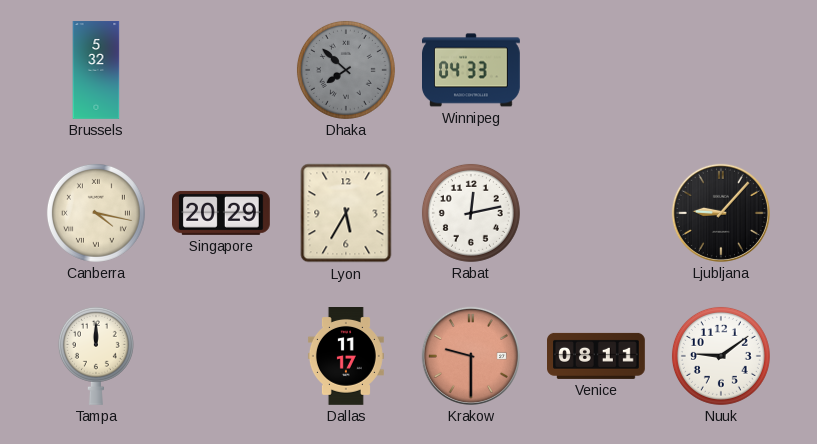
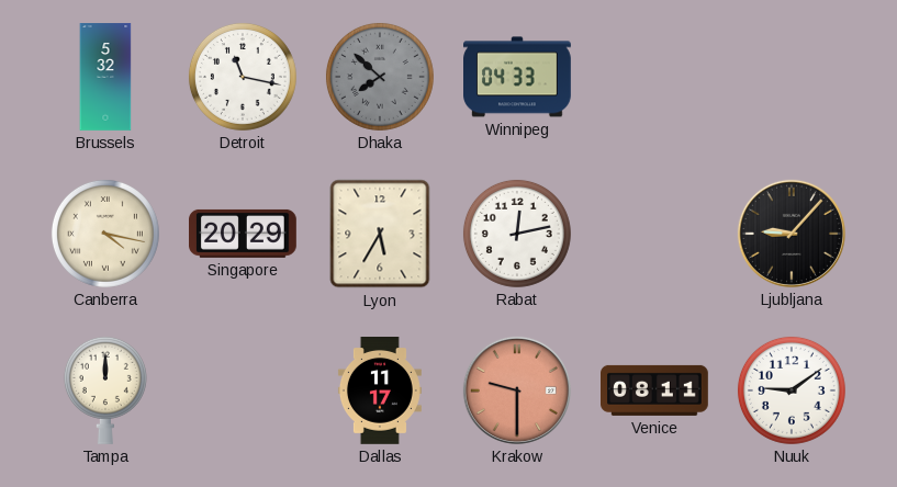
Detroit: none -> 11:17 (243, 77)
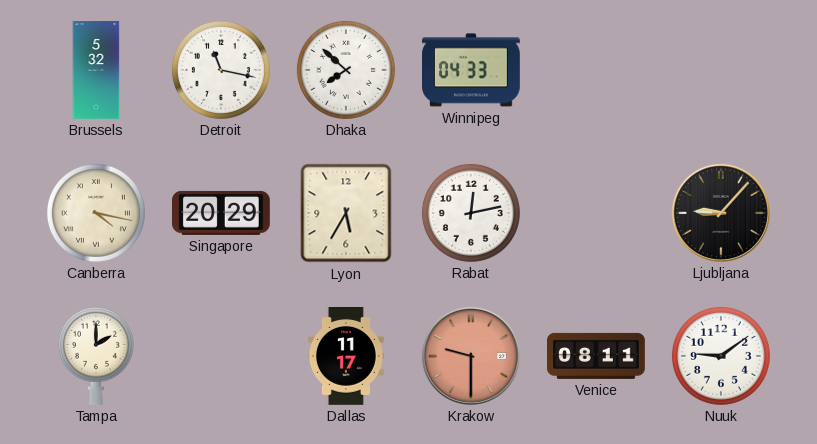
Dhaka dial: grey -> white (346, 70)
Tampa: 12:00 -> 2:00 (96, 356)
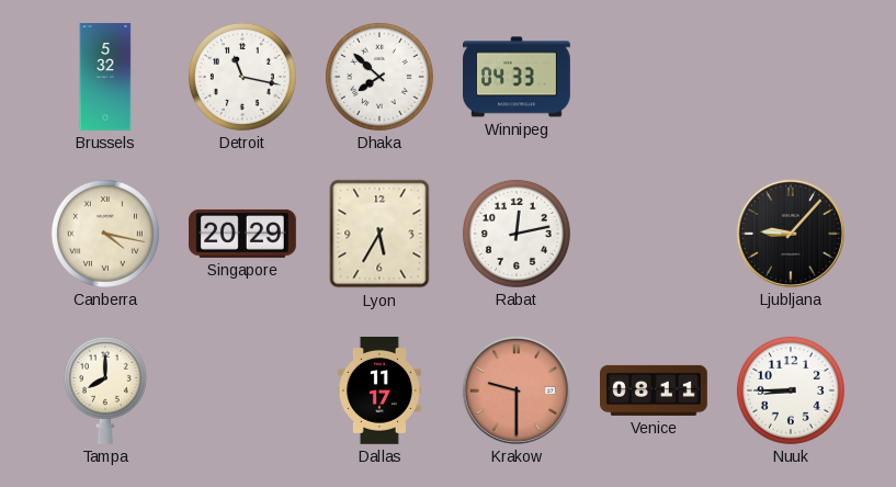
Tampa: 2:00 -> 8:00 (105, 390)
Nuuk: 9:09 -> 8:45 (791, 390)
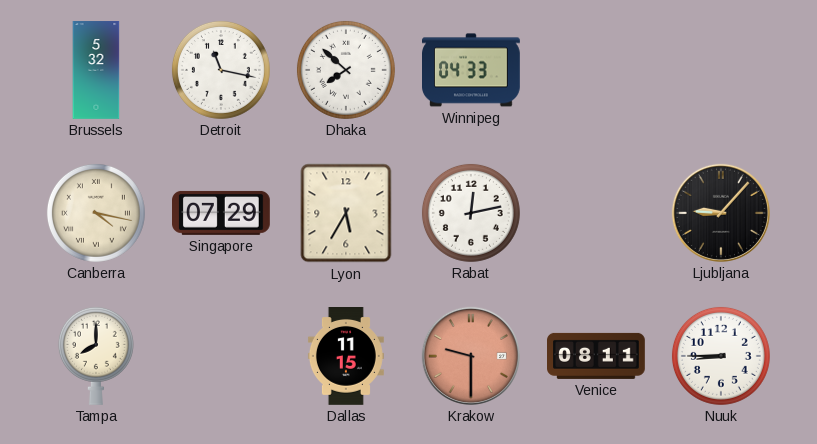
Singapore: 20:29 -> 07:29 (222, 213)
Dallas: 11:17 -> 11:15 (346, 357)
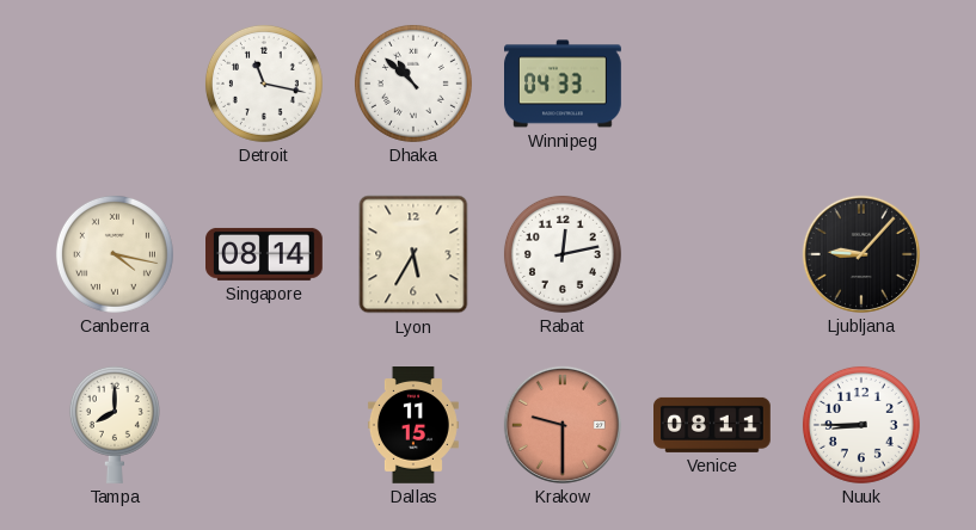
Brussels: 5:32 -> none (96, 70)
Dhaka: 7:52 -> 10:52 (413, 84)
Singapore: 07:29 -> 08:14 (265, 254)
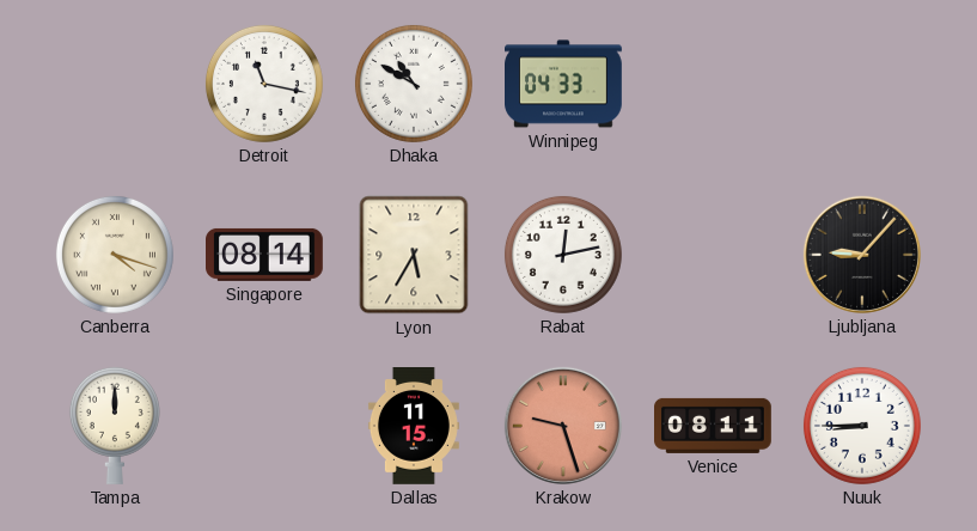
Dhaka: 10:52 -> 10:50 (414, 84)
Canberra: 4:17 -> 4:18 (115, 255)
Tampa: 8:00 -> 12:00 (115, 426)
Krakow: 9:30 -> 9:27 (563, 426)
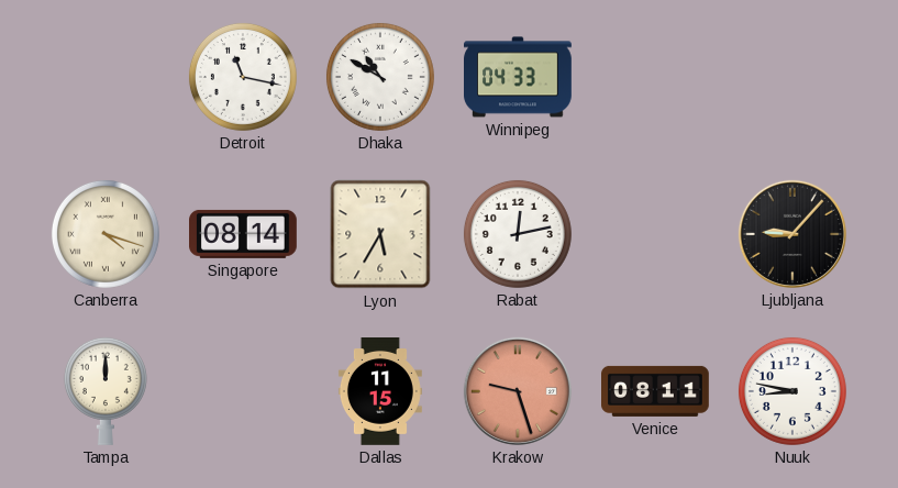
Nuuk: 8:45 -> 8:47 (792, 391)
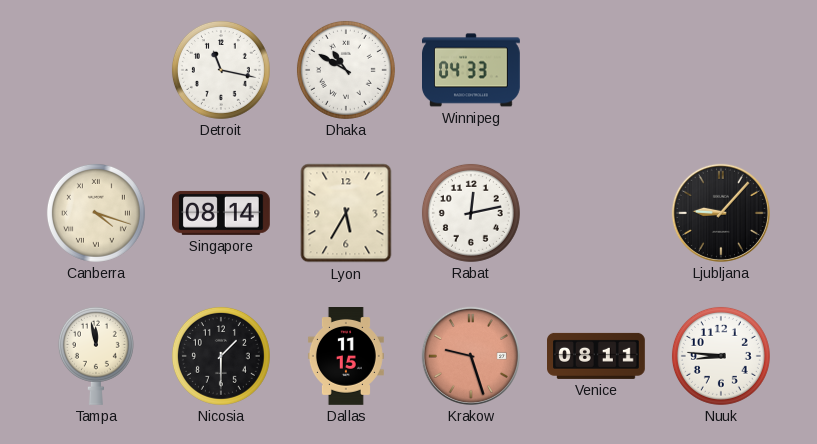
Tampa: 12:00 -> 11:58 (96, 356)
Nicosia: none -> 1:30 (221, 356)
Nuuk: 8:47 -> 8:46 (721, 356)
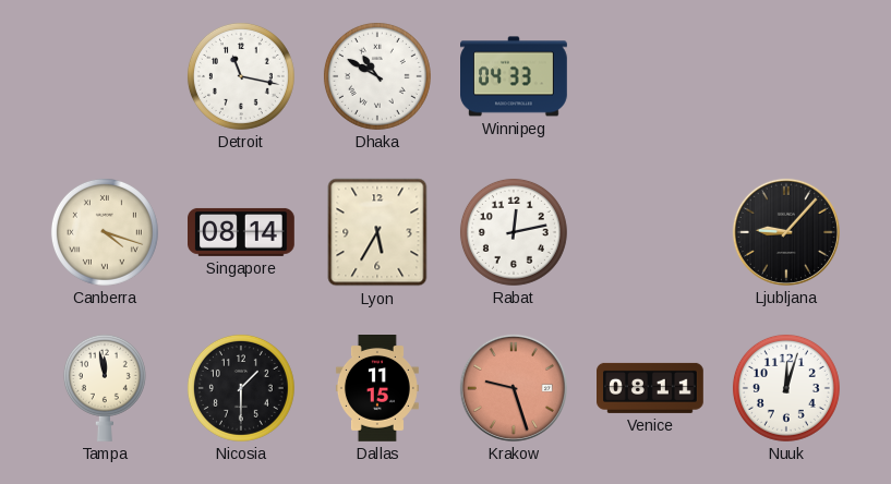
Nuuk: 8:46 -> 12:03 (786, 388)
